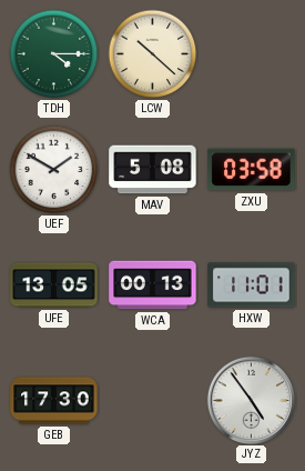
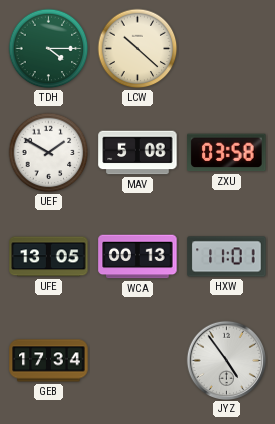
GEB: 17:30 -> 17:34 (49, 361)
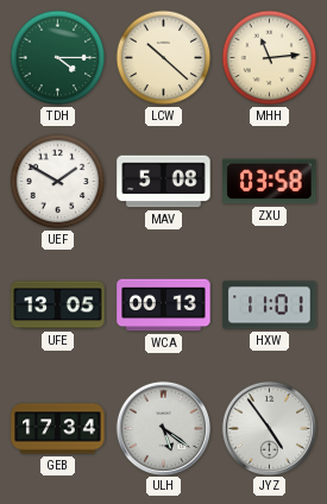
MHH: none -> 11:14 (270, 58)
ULH: none -> 5:21 (163, 428)
